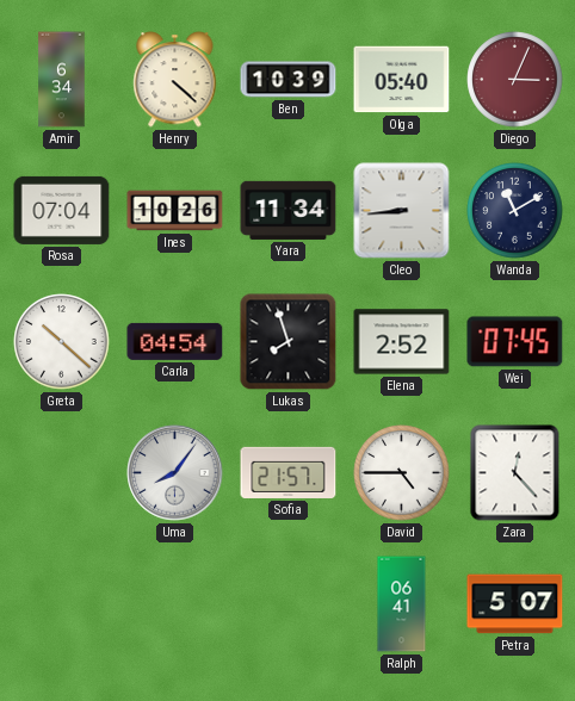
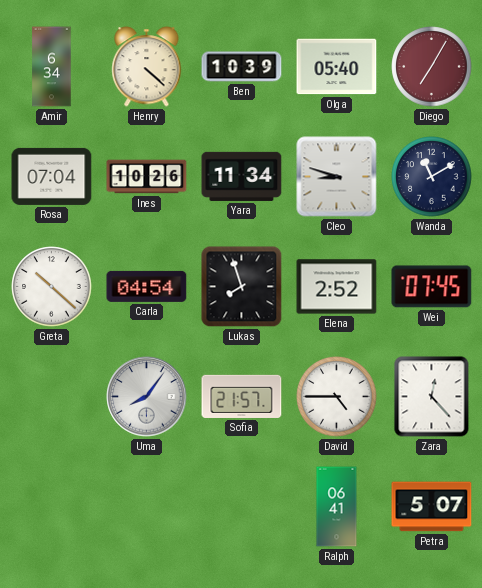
Diego: 3:04 -> 7:05 (432, 67)
Cleo: 8:44 -> 8:48 (337, 177)
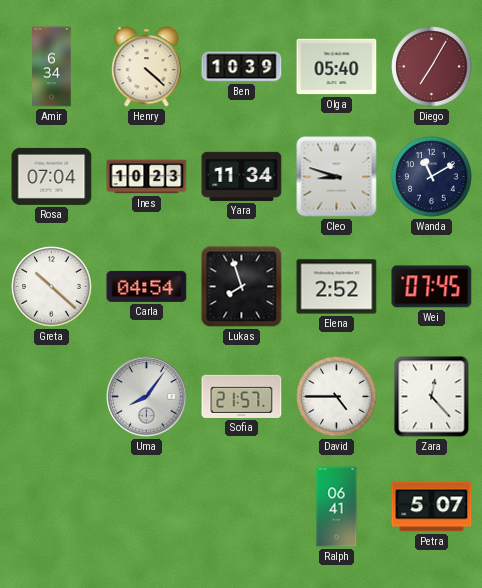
Ines: 10:26 -> 10:23 (147, 177)
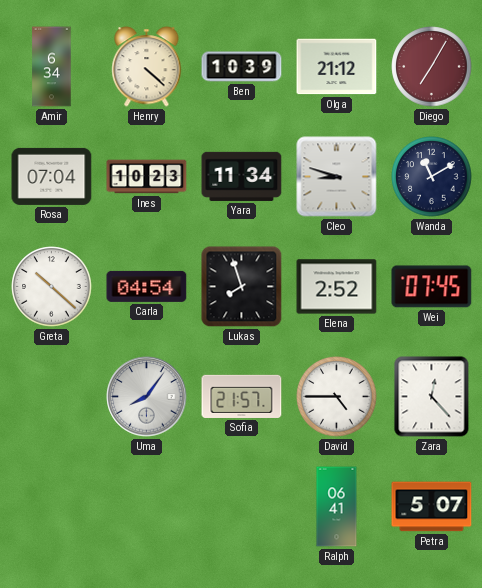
Olga: 05:40 -> 21:12 (337, 67)
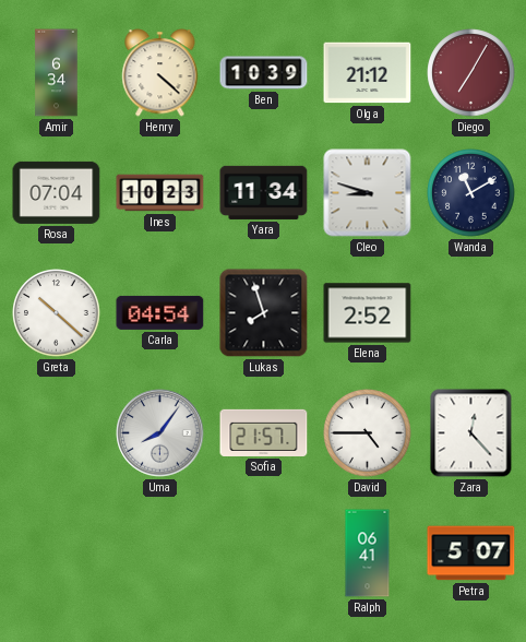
Wei: 07:45 -> none (432, 287)
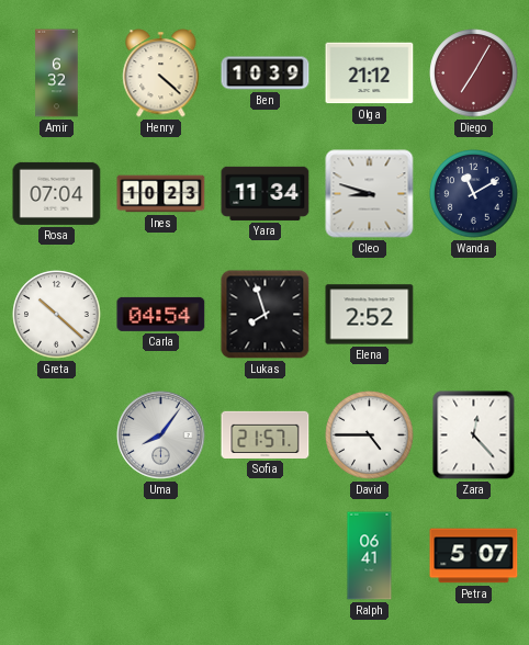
Amir: 6:34 -> 6:32 (57, 73)
